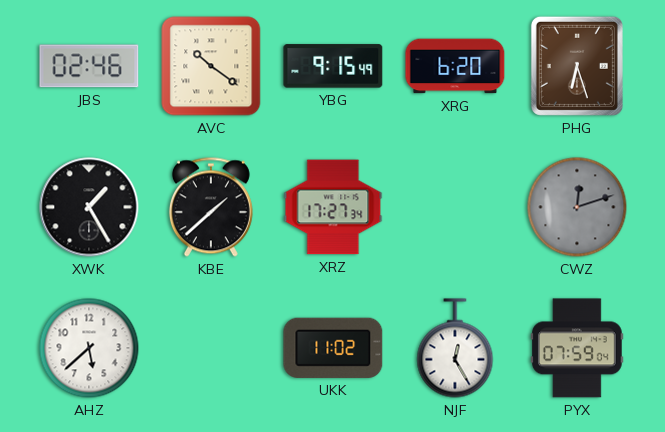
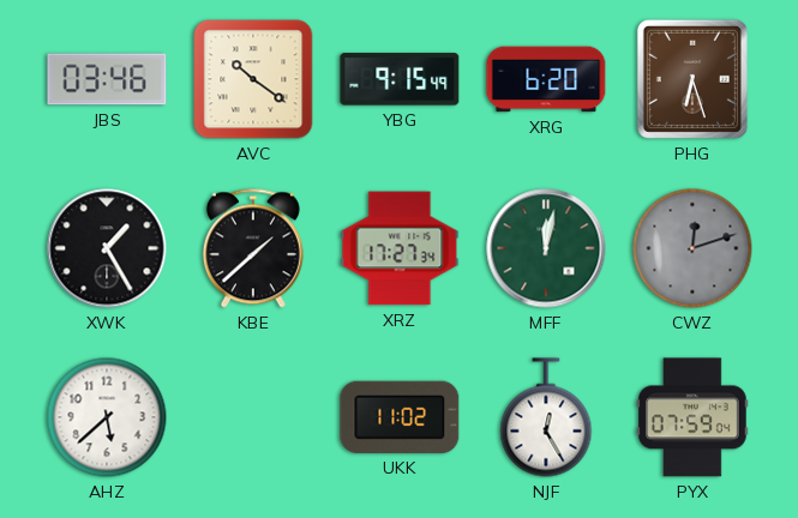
JBS: 02:46 -> 03:46 (107, 79)
MFF: none -> 12:02 (546, 248)
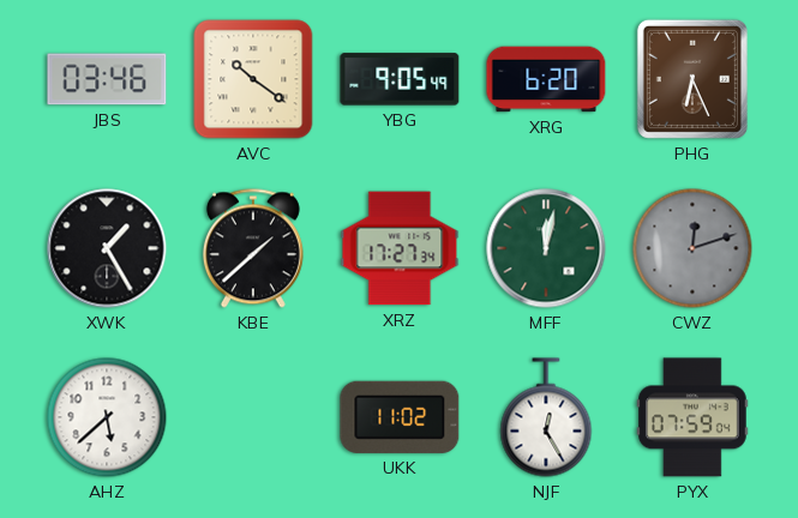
YBG: 9:15 -> 9:05 (400, 79)
PHG: 6:27 -> 6:26 (692, 79)
